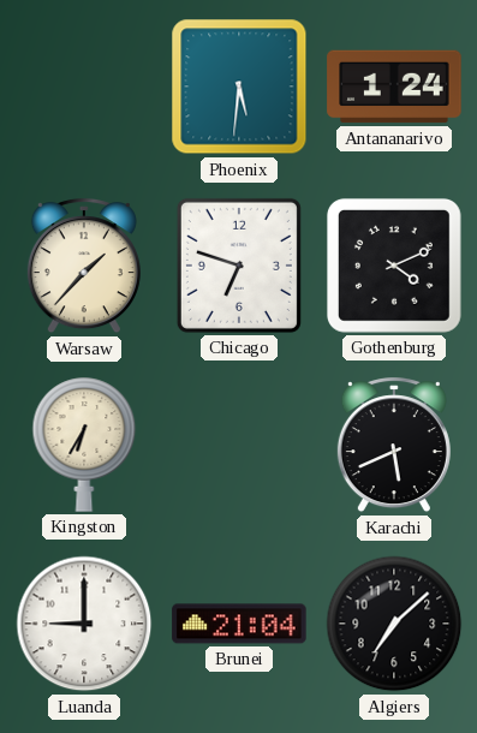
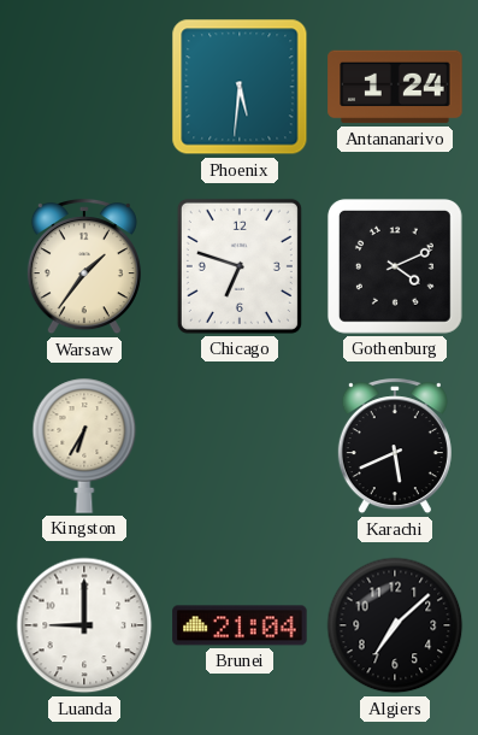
Warsaw: 1:37 -> 1:36 (84, 267)
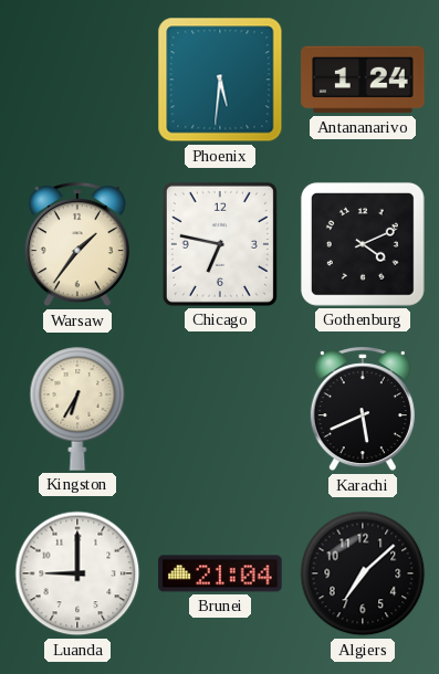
Chicago: 6:48 -> 6:47 (220, 244)
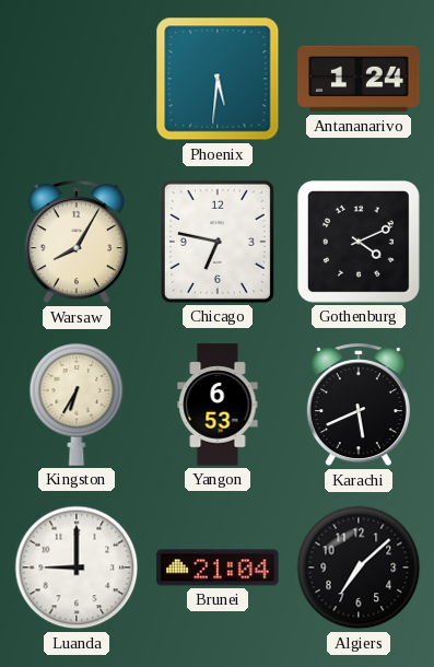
Warsaw: 1:36 -> 8:05 (77, 243)
Yangon: none -> 6:53 (218, 405)
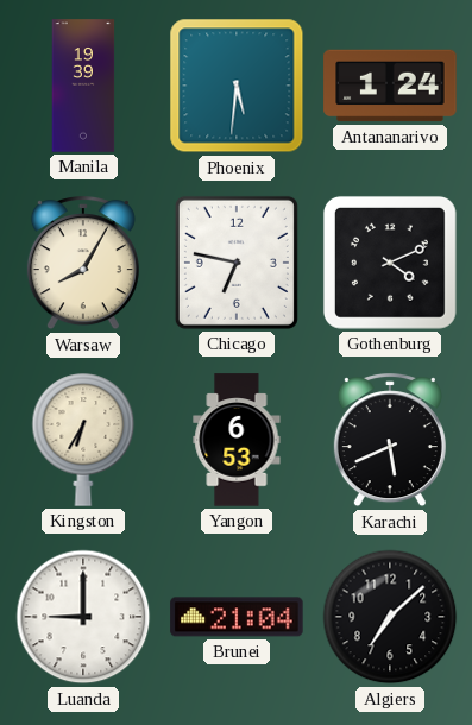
Manila: none -> 19:39 (83, 86)
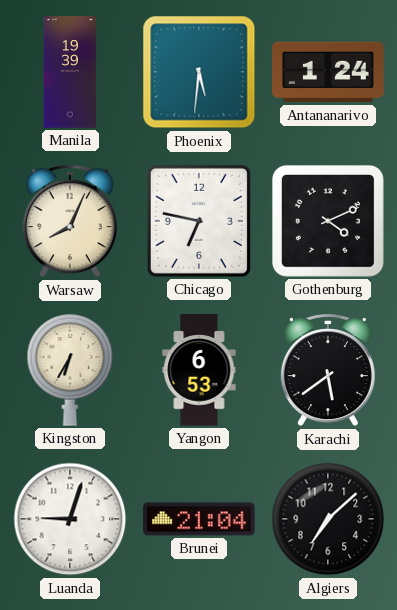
Warsaw: 8:05 -> 8:04 (70, 222)
Karachi: 5:41 -> 5:39 (328, 371)
Luanda: 9:00 -> 9:03 (70, 519)
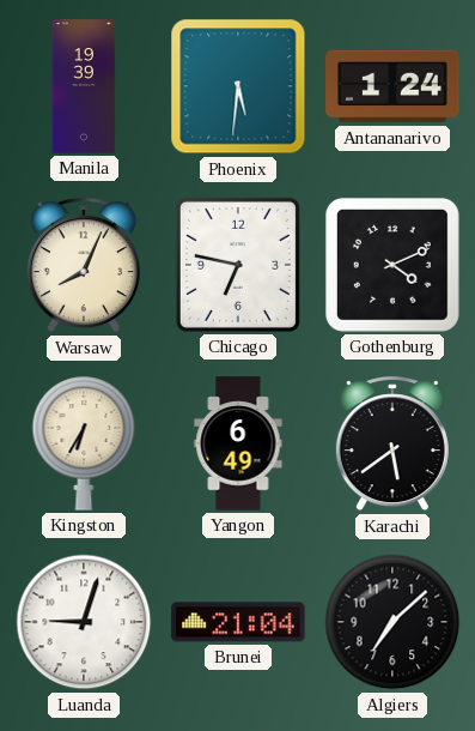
Yangon: 6:53 -> 6:49 (238, 443)
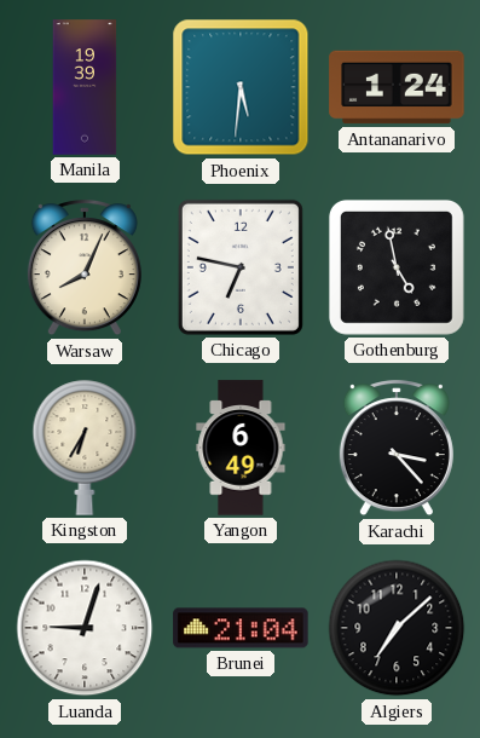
Gothenburg: 4:11 -> 4:58 (397, 267)
Karachi: 5:39 -> 3:23 (397, 449)
